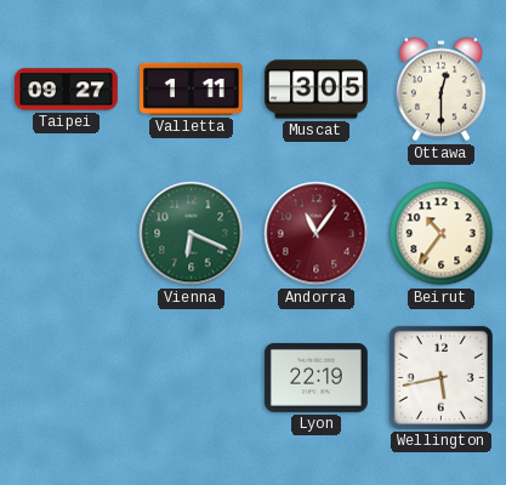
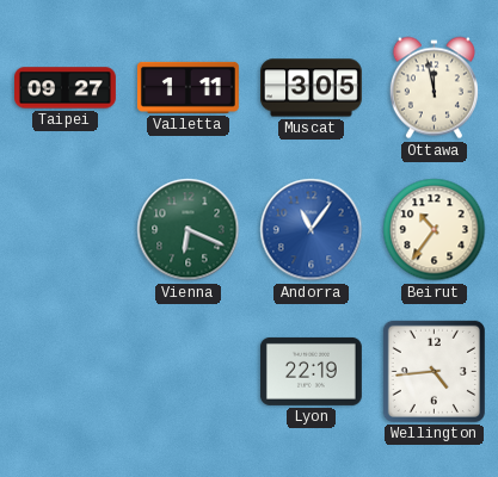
Ottawa: 12:30 -> 11:58 (434, 88)
Andorra dial: burgundy -> blue (312, 230)
Wellington: 5:43 -> 4:44 (434, 371)
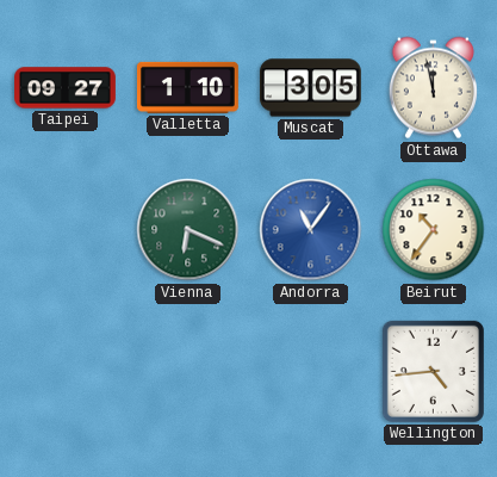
Valletta: 1:11 -> 1:10 (187, 87)
Lyon: 22:19 -> none (311, 371)
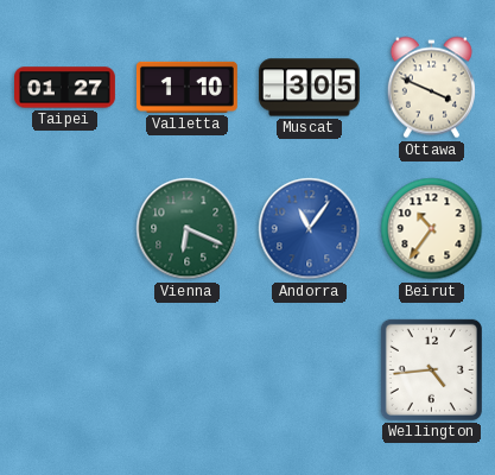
Taipei: 09:27 -> 01:27 (65, 88)
Ottawa: 11:58 -> 3:49 (431, 88)
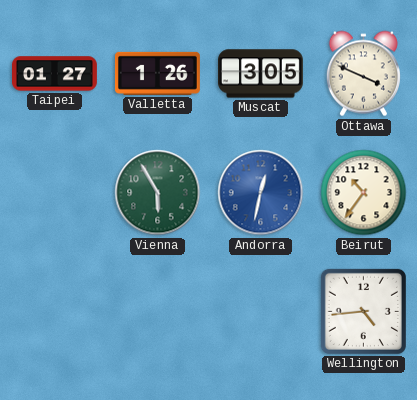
Valletta: 1:10 -> 1:26 (157, 73)
Vienna: 6:19 -> 5:55 (158, 193)
Andorra: 11:06 -> 12:32 (261, 193)
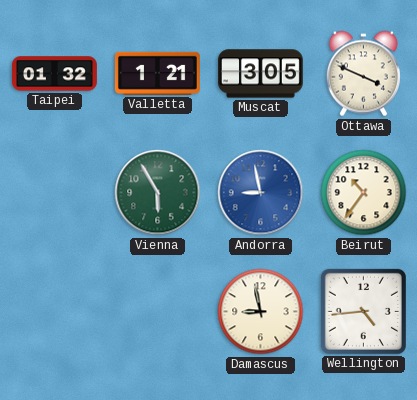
Taipei: 01:27 -> 01:32 (55, 74)
Valletta: 1:26 -> 1:21 (157, 73)
Andorra: 12:32 -> 8:58 (261, 193)
Damascus: none -> 8:58 (261, 312)
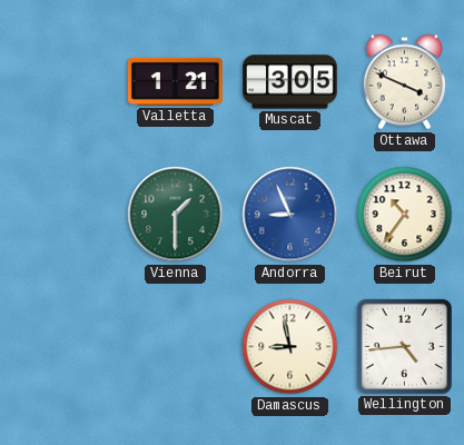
Taipei: 01:32 -> none (55, 74)
Vienna: 5:55 -> 1:30 (176, 215)
Andorra: 8:58 -> 8:56 (290, 215)
